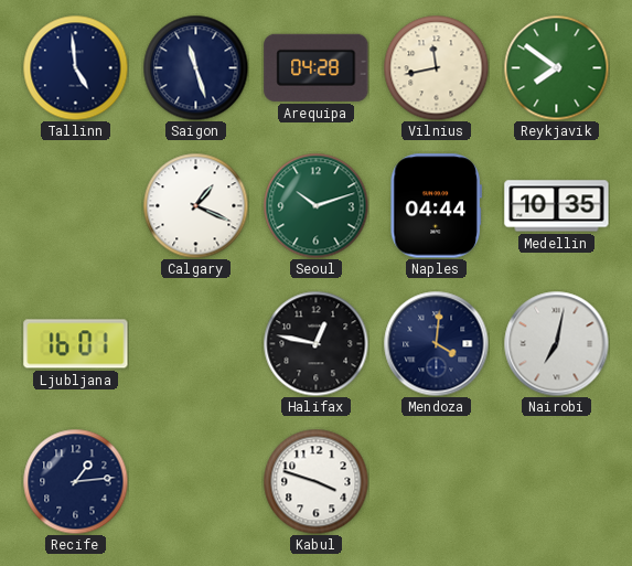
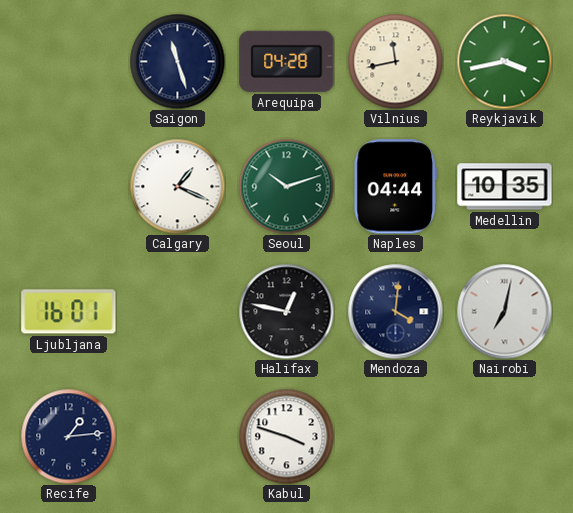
Tallinn: 4:59 -> none (75, 67)
Reykjavik: 7:51 -> 3:43 (504, 61)
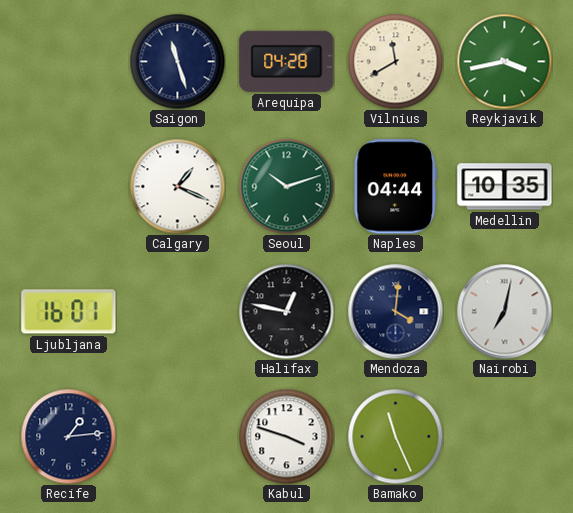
Vilnius: 11:43 -> 11:40 (395, 61)
Bamako: none -> 11:26 (395, 436)
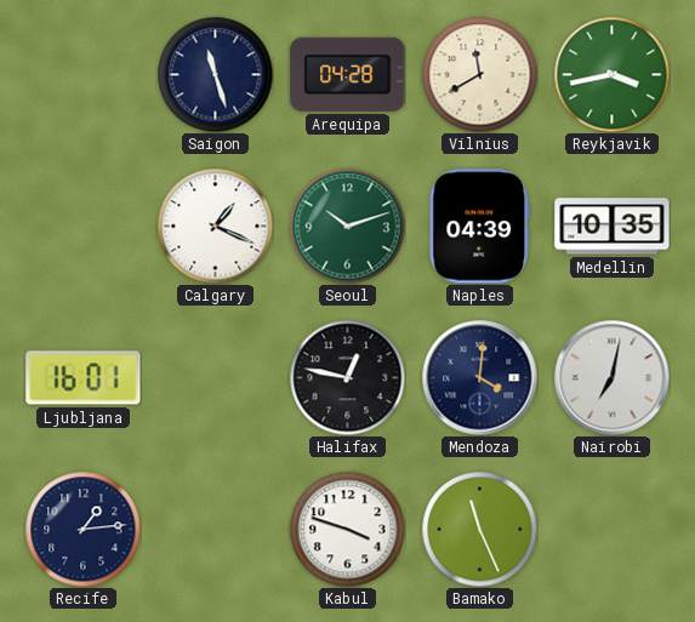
Naples: 04:44 -> 04:39 (479, 227)
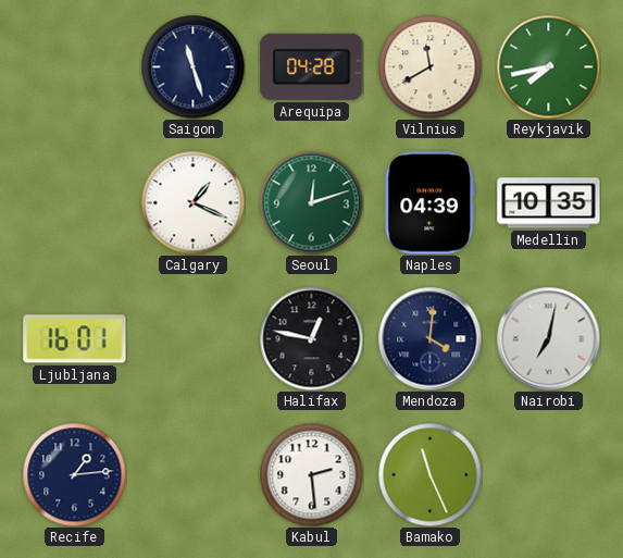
Reykjavik: 3:43 -> 7:43 (548, 66)
Seoul: 10:12 -> 12:12 (311, 202)
Kabul: 3:48 -> 2:29 (311, 474)
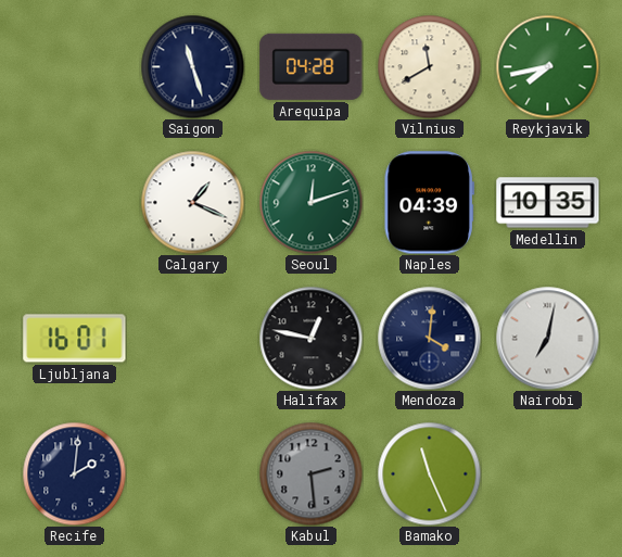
Recife: 1:14 -> 2:01 (74, 473)
Kabul dial: white -> grey (310, 473)
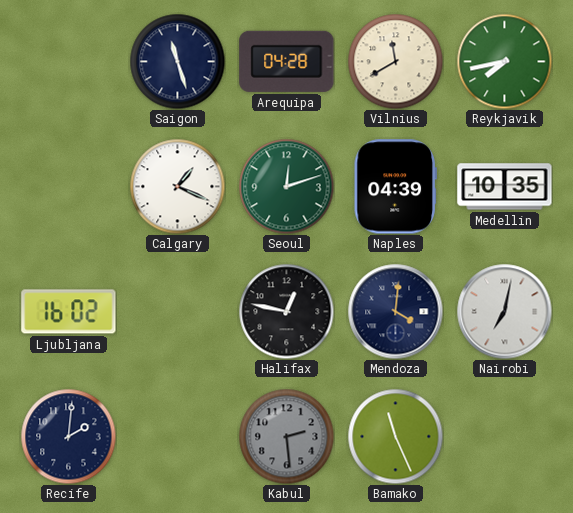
Ljubljana: 16:01 -> 16:02 (69, 312)
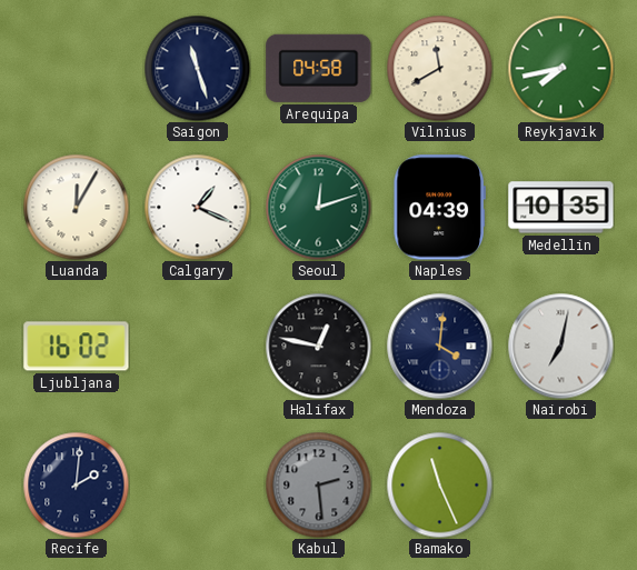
Arequipa: 04:28 -> 04:58 (319, 68)
Luanda: none -> 12:05 (76, 207)
